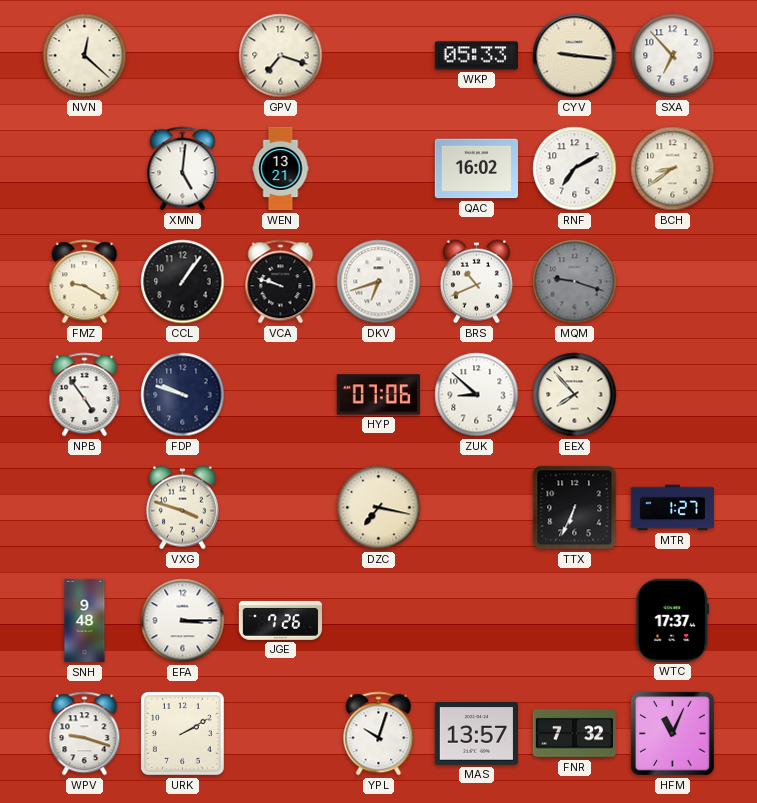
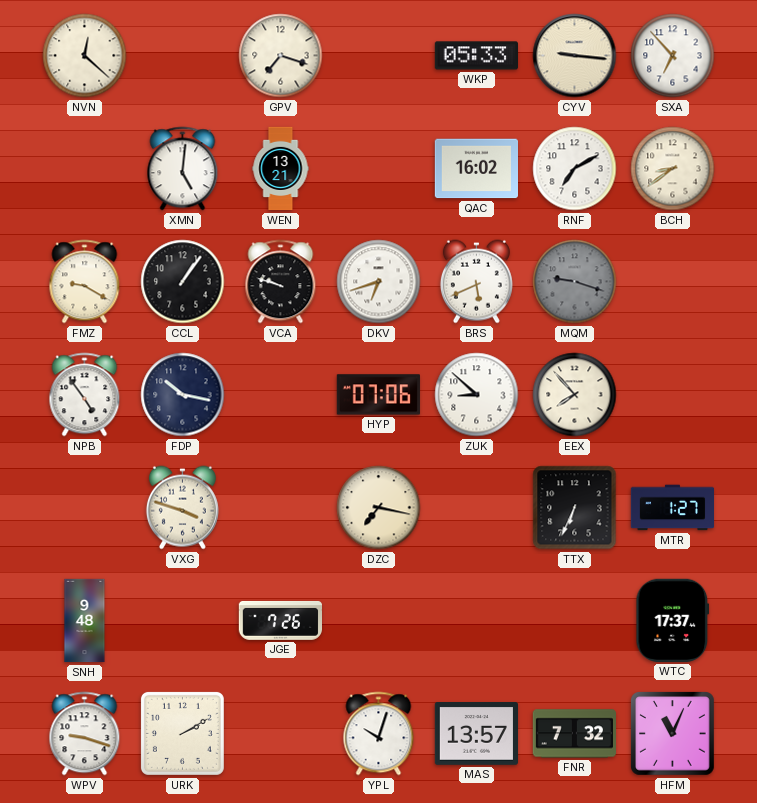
BRS: 10:41 -> 5:41 (476, 282)
FDP: 9:48 -> 10:17 (183, 395)
EFA: 3:15 -> none (183, 621)
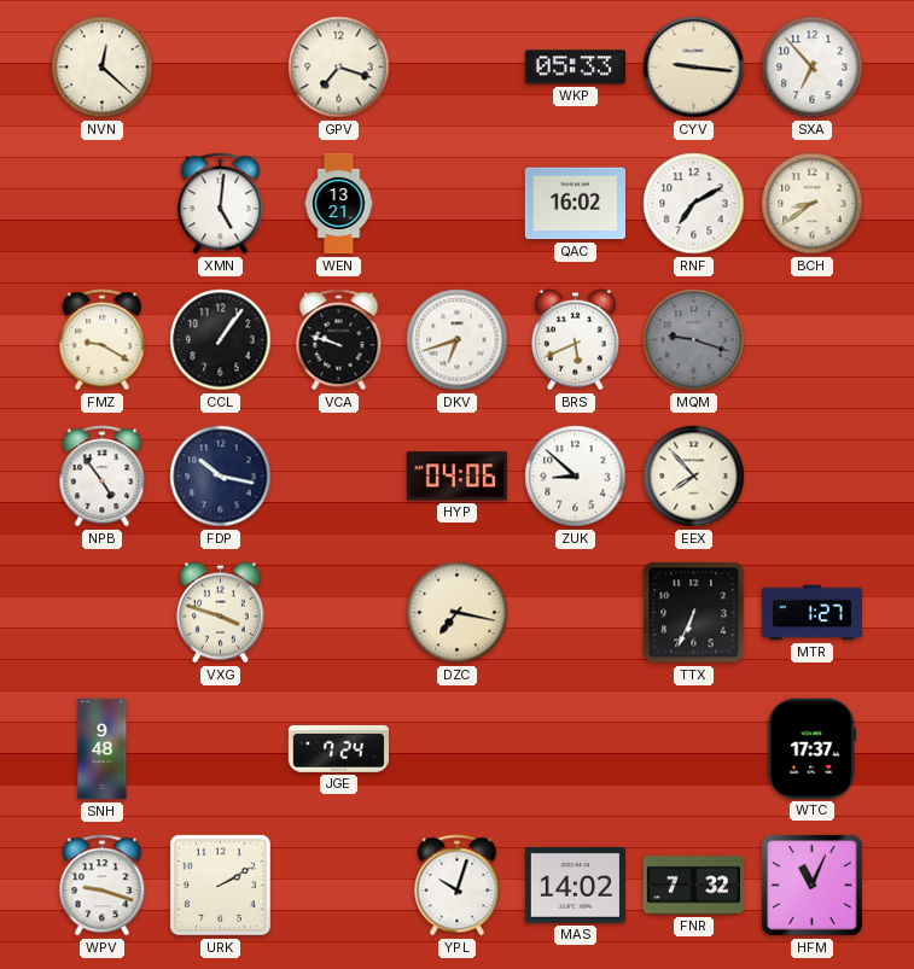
HYP: 07:06 -> 04:06 (456, 477)
JGE: 7:26 -> 7:24 (338, 748)
MAS: 13:57 -> 14:02 (575, 886)
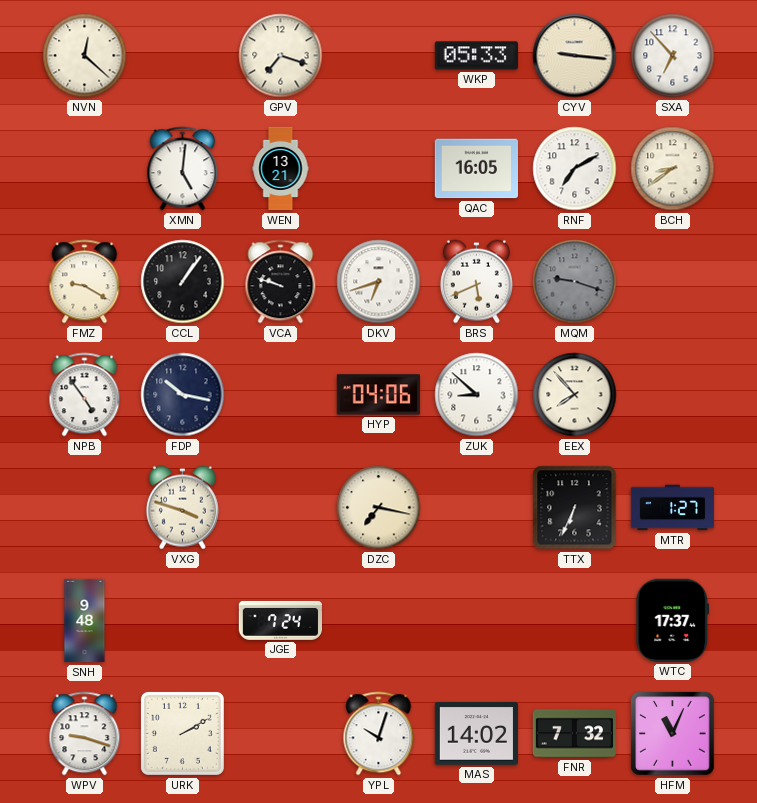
QAC: 16:02 -> 16:05 (476, 169)
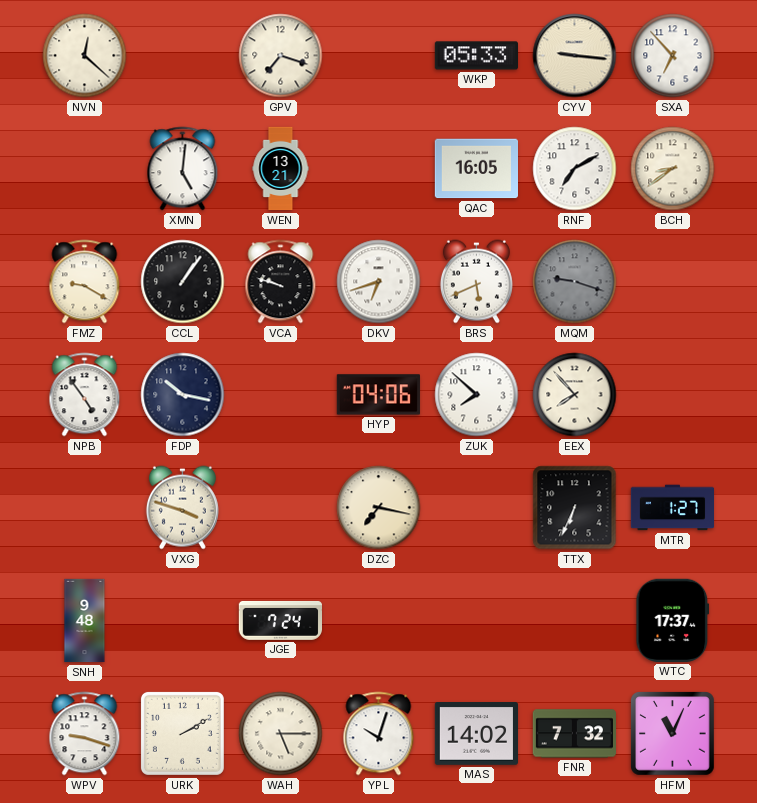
ZUK: 8:52 -> 7:52 (477, 395)
WAH: none -> 5:15 (281, 734)
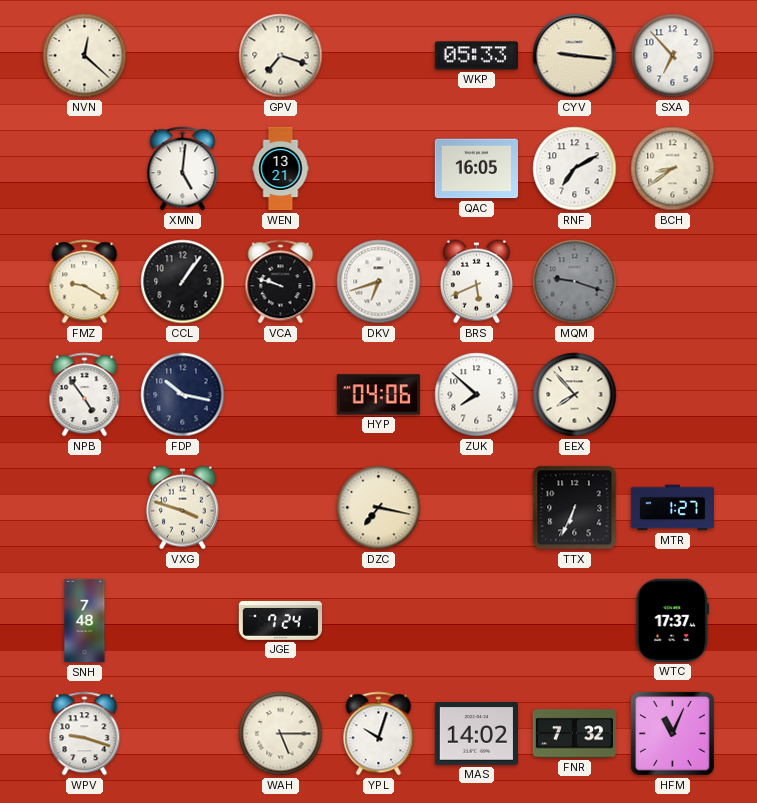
SNH: 9:48 -> 7:48 (85, 621)
URK: 2:10 -> none (182, 733)
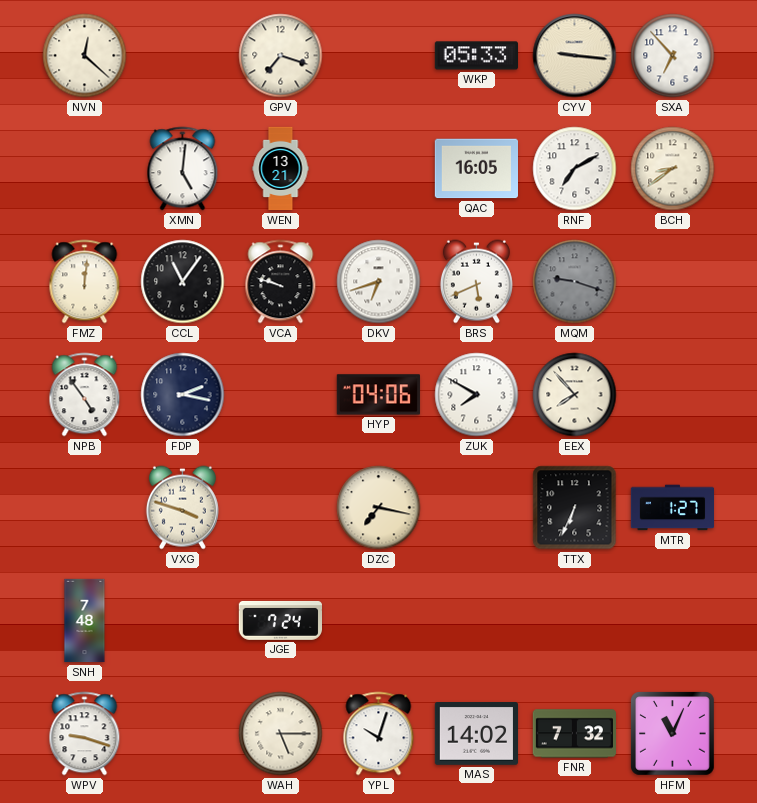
FMZ: 9:20 -> 12:01 (85, 282)
CCL: 1:06 -> 11:06 (183, 282)
FDP: 10:17 -> 2:17 (183, 395)
ZUK: 7:52 -> 7:50 (477, 395)
WTC: 17:37 -> none (673, 620)
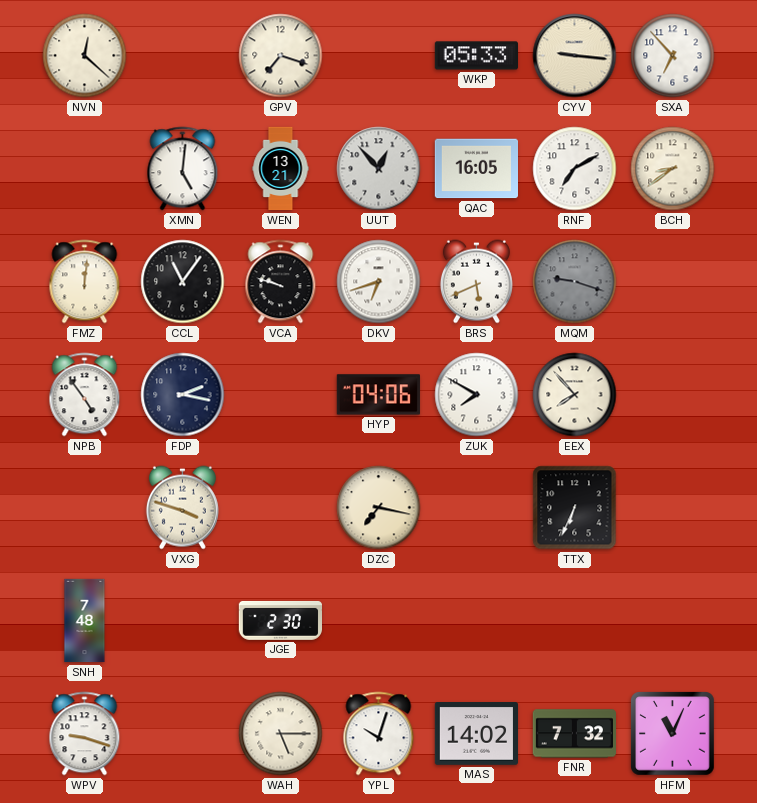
UUT: none -> 12:53 (379, 169)
MTR: 1:27 -> none (672, 508)
JGE: 7:24 -> 2:30 (280, 620)
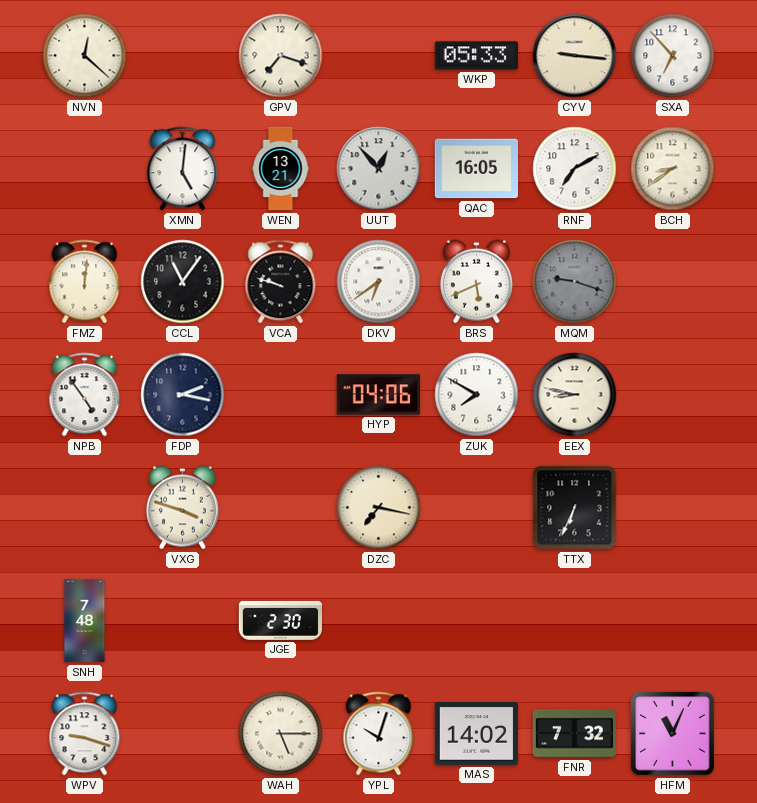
DKV: 6:42 -> 6:39 (379, 282)
EEX: 7:53 -> 8:47 (575, 395)
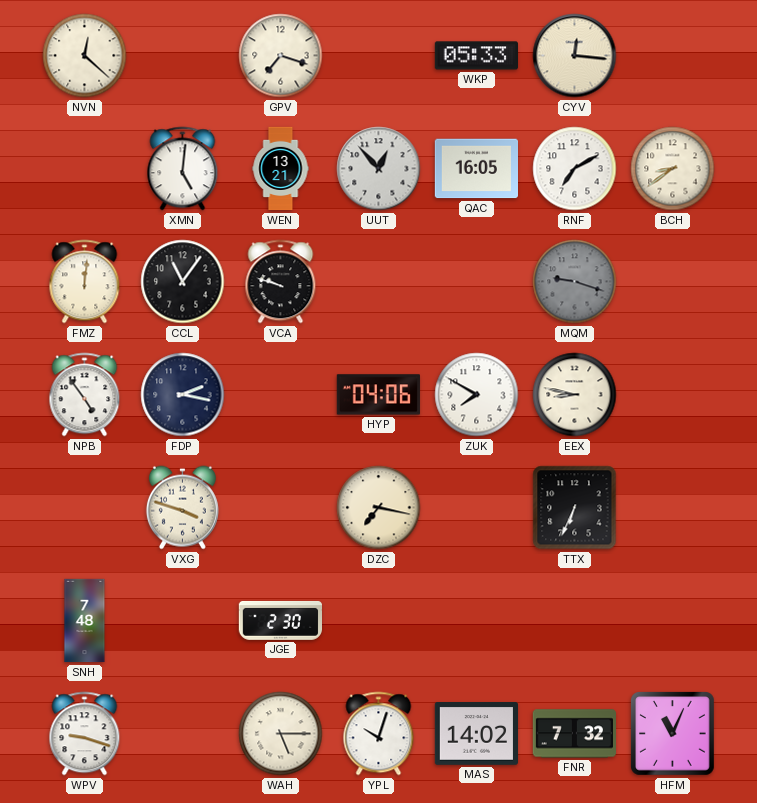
CYV: 9:16 -> 12:16 (575, 56)
SXA: 6:53 -> none (673, 56)
DKV: 6:39 -> none (379, 282)
BRS: 5:41 -> none (476, 282)
